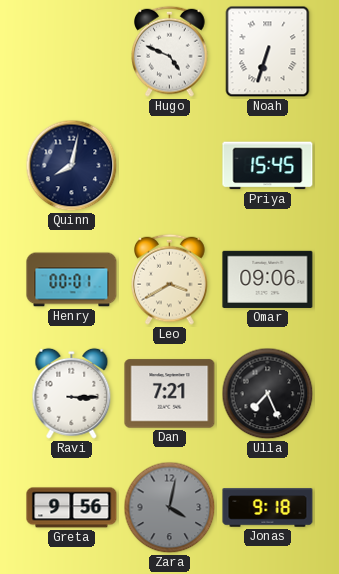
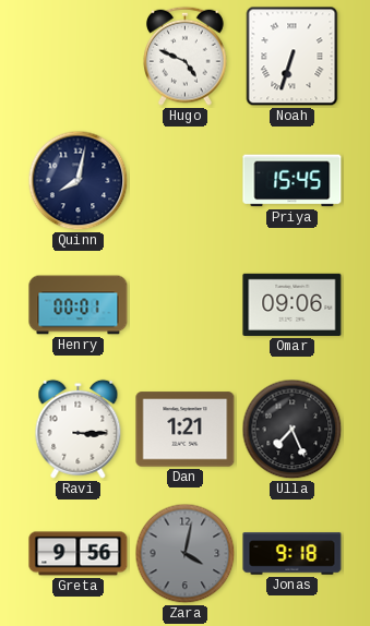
Leo: 3:40 -> none (170, 279)
Dan: 7:21 -> 1:21 (186, 430)
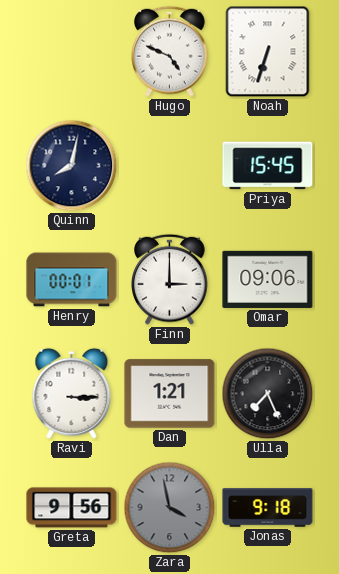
Finn: none -> 3:00 (170, 279)
Zara: 4:02 -> 3:58 (170, 508)
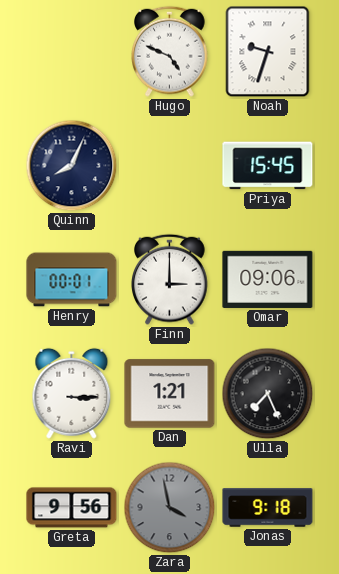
Noah: 6:33 -> 9:33 (268, 52)
Quinn: 8:02 -> 8:04 (72, 166)
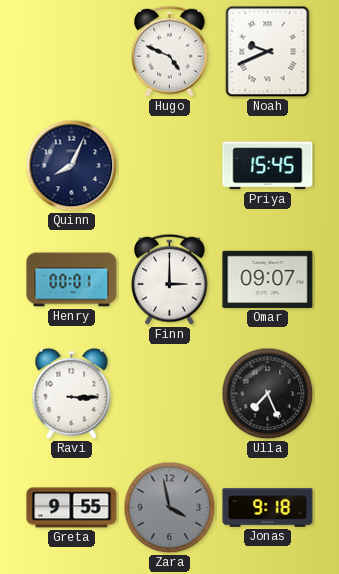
Noah: 9:33 -> 9:41 (268, 52)
Omar: 09:06 -> 09:07 (268, 279)
Dan: 1:21 -> none (170, 394)
Greta: 9:56 -> 9:55 (72, 508)
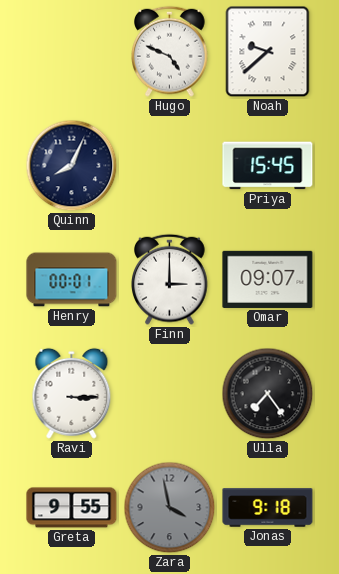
Noah: 9:41 -> 9:38 (268, 52)
Ulla: 7:26 -> 7:24 (268, 394)
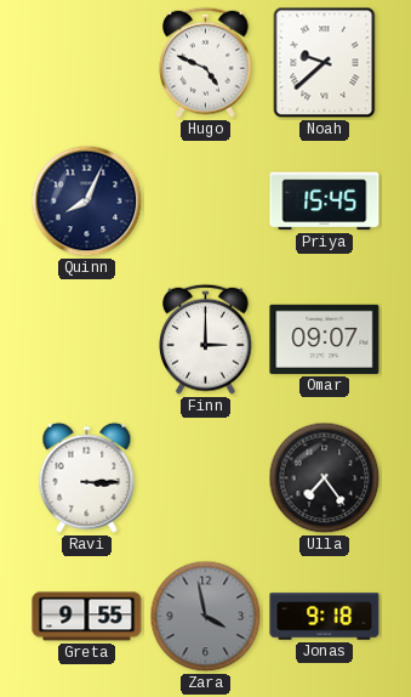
Henry: 00:01 -> none (72, 280)
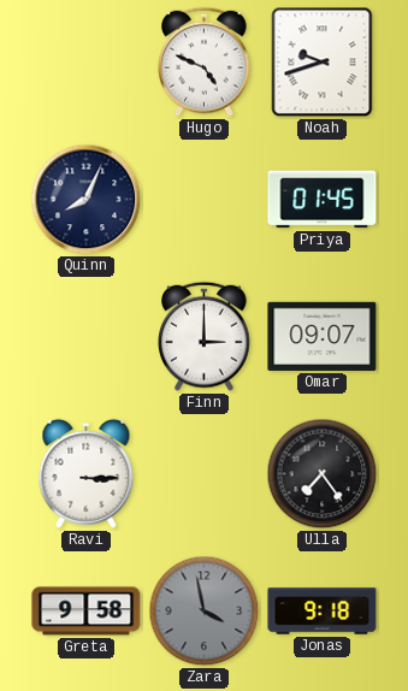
Noah: 9:38 -> 9:42 (323, 63)
Priya: 15:45 -> 01:45 (323, 200)
Greta: 9:55 -> 9:58 (87, 612)
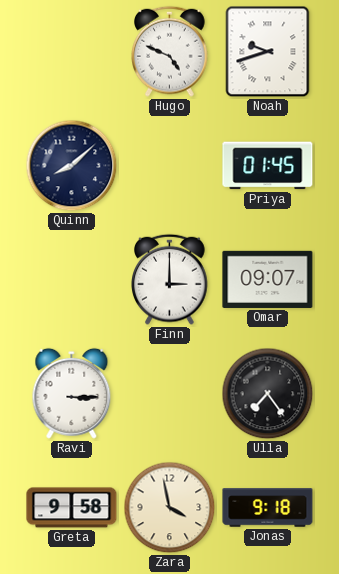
Quinn: 8:04 -> 8:08 (72, 166)
Zara dial: grey -> cream (170, 508)
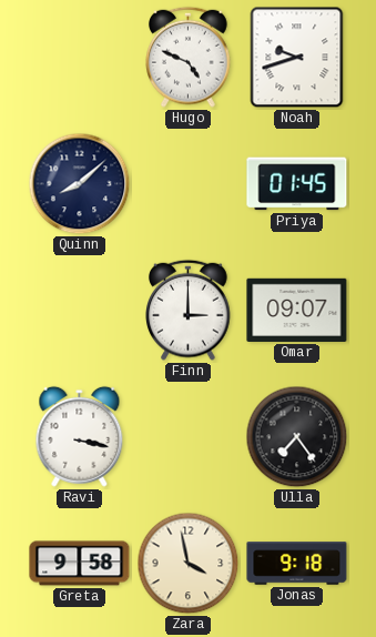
Ravi: 3:15 -> 3:17 (80, 436)
